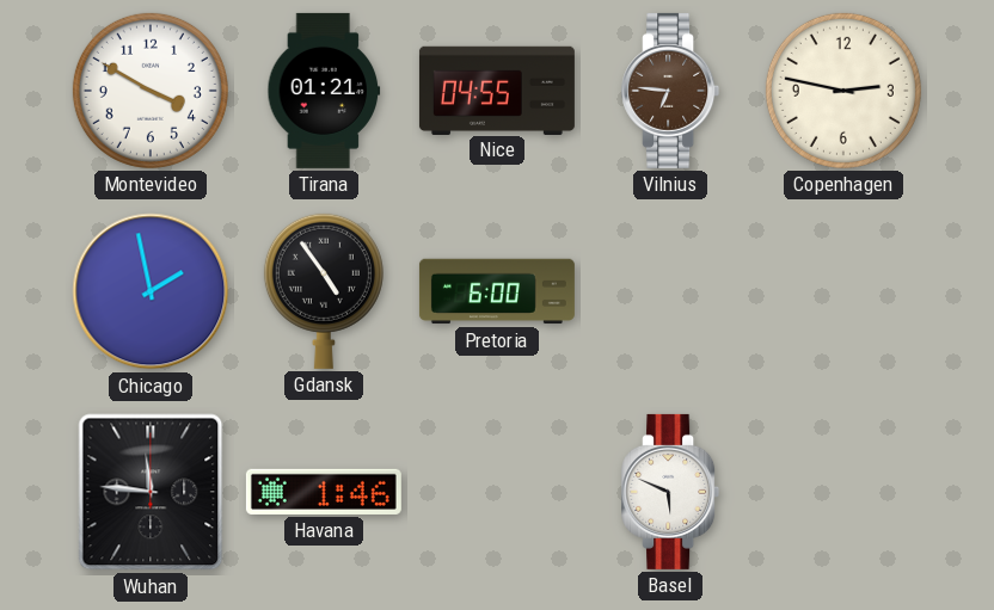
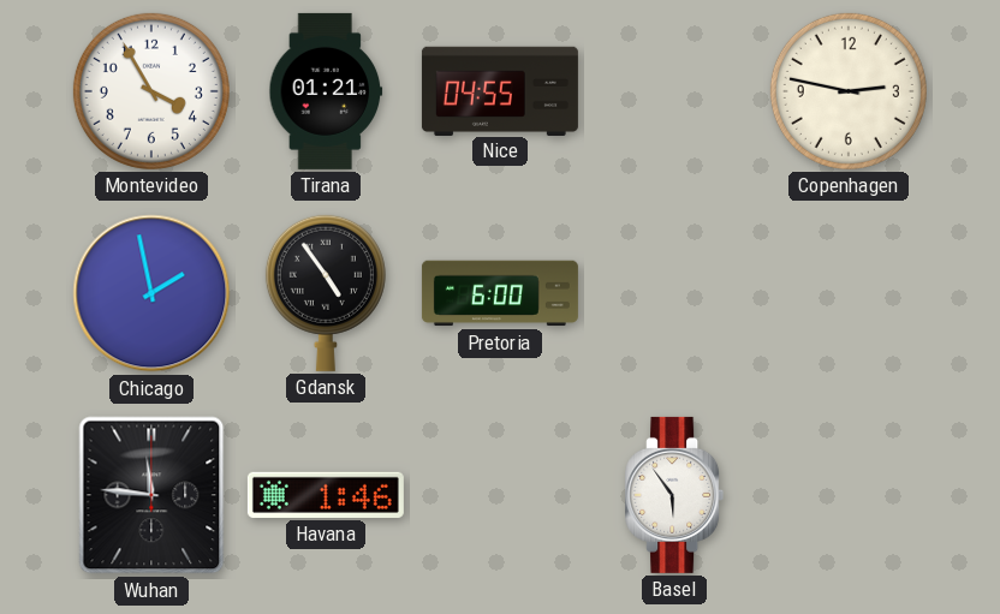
Montevideo: 3:50 -> 3:55 (151, 91)
Vilnius: 6:46 -> none (670, 91)
Basel: 5:49 -> 5:54 (674, 495)
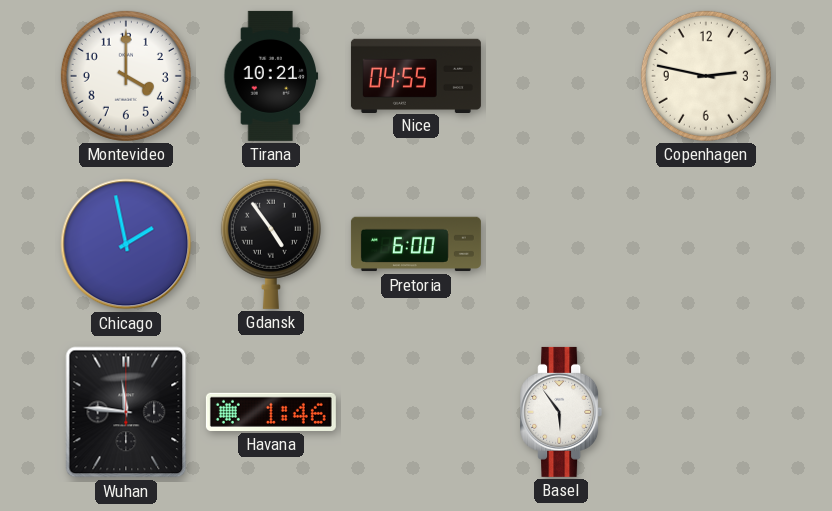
Montevideo: 3:55 -> 4:00 (126, 76)
Tirana: 01:21 -> 10:21 (271, 76)
